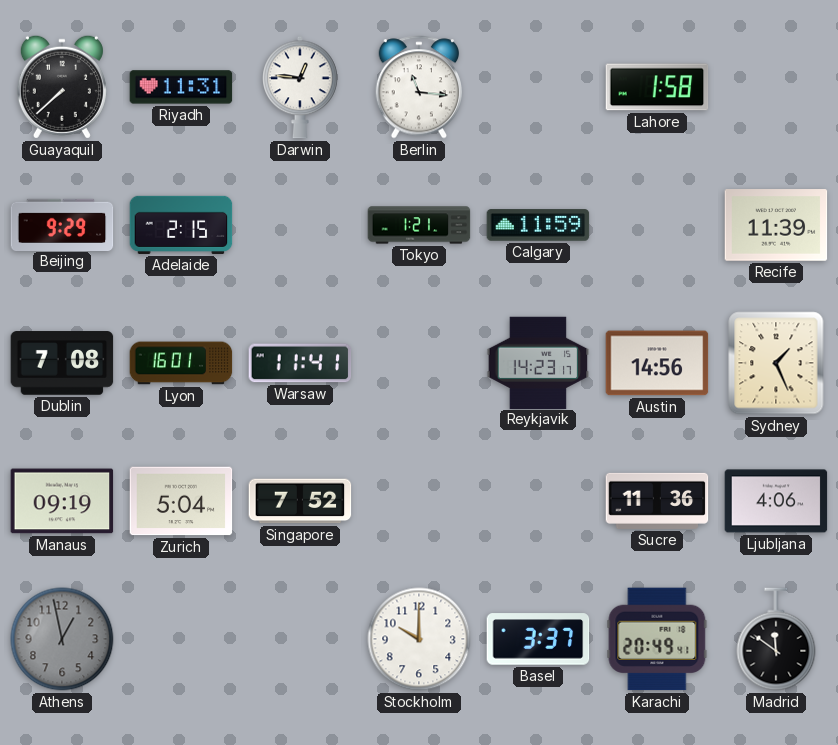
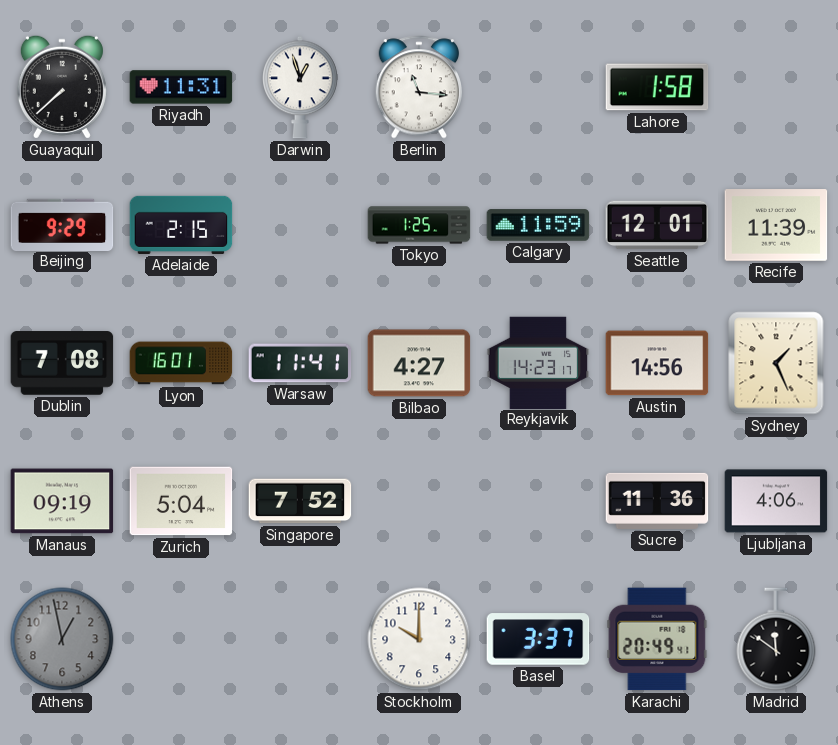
Darwin: 12:46 -> 12:57 (300, 87)
Tokyo: 1:21 -> 1:25 (419, 225)
Seattle: none -> 12:01 (657, 225)
Bilbao: none -> 4:27 (419, 363)
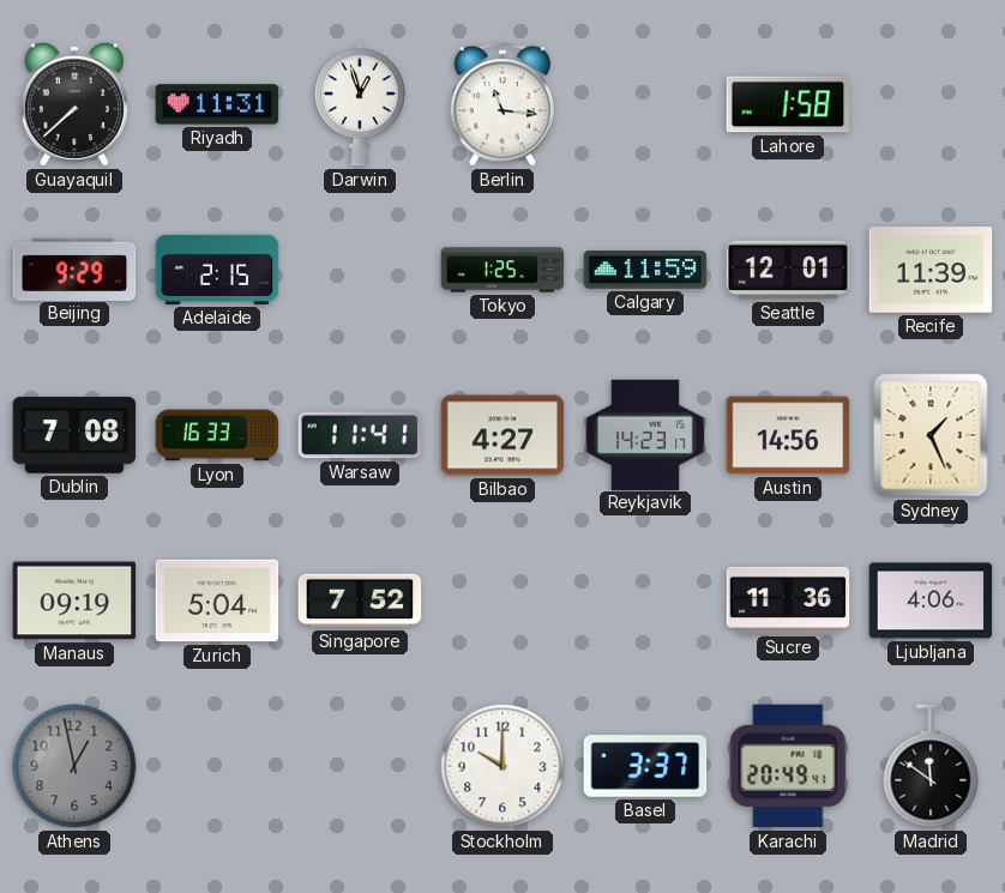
Lyon: 16:01 -> 16:33 (217, 435)
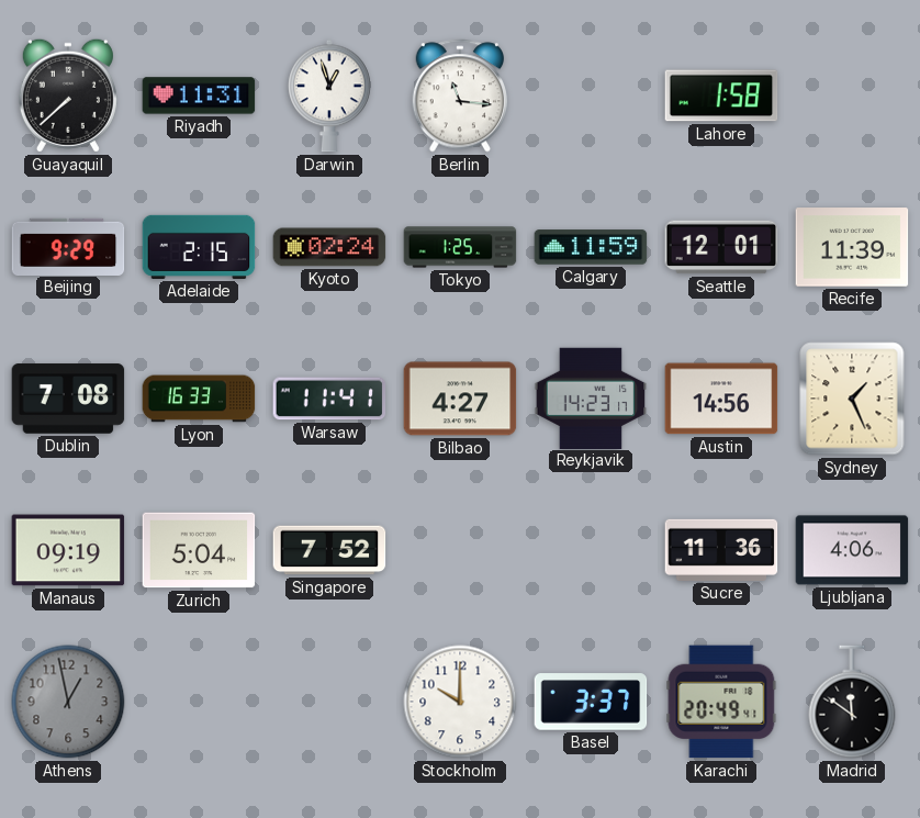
Kyoto: none -> 02:24 (329, 247)
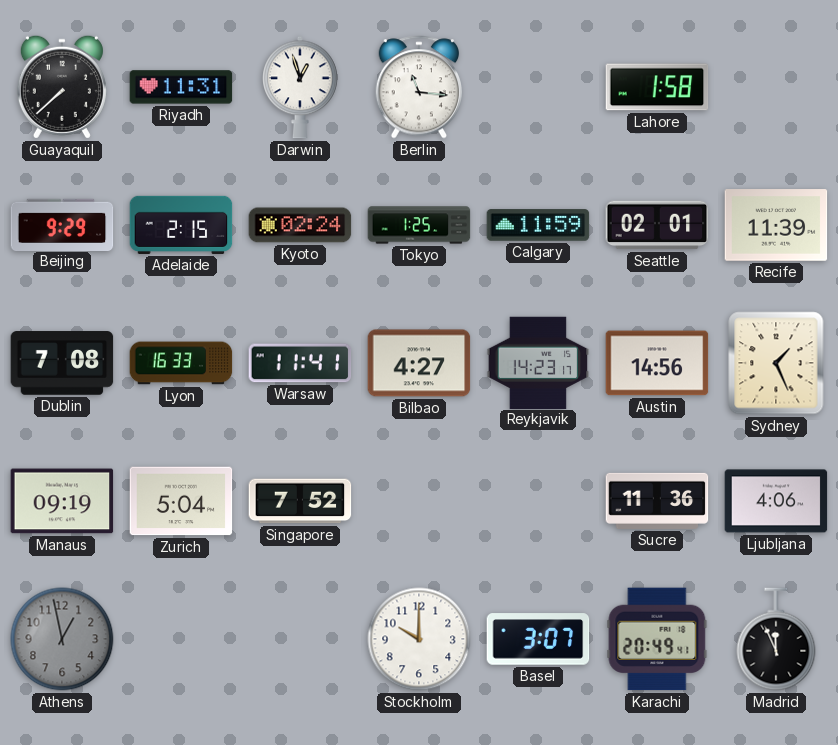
Seattle: 12:01 -> 02:01 (657, 225)
Basel: 3:37 -> 3:07 (538, 639)
Madrid: 11:51 -> 11:56 (776, 639)
